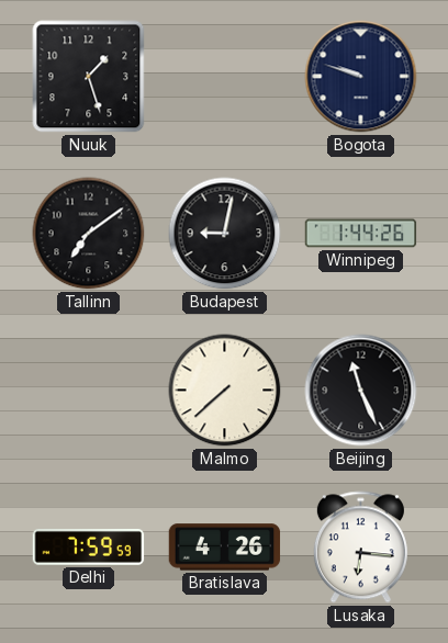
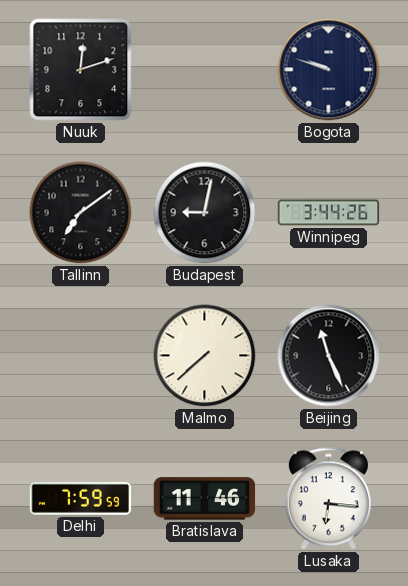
Nuuk: 1:27 -> 12:12 (81, 70)
Winnipeg: 1:44 -> 3:44 (329, 213)
Bratislava: 4:26 -> 11:46 (205, 499)
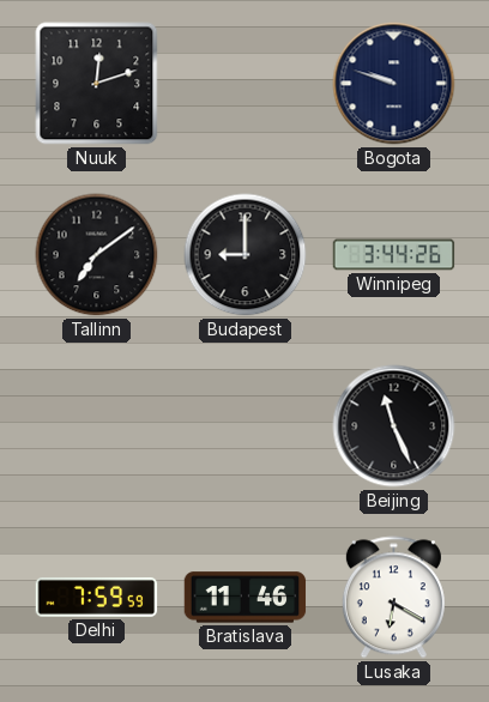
Budapest: 9:02 -> 9:00 (246, 255)
Malmo: 7:38 -> none (205, 356)
Lusaka: 6:16 -> 6:20 (393, 598)
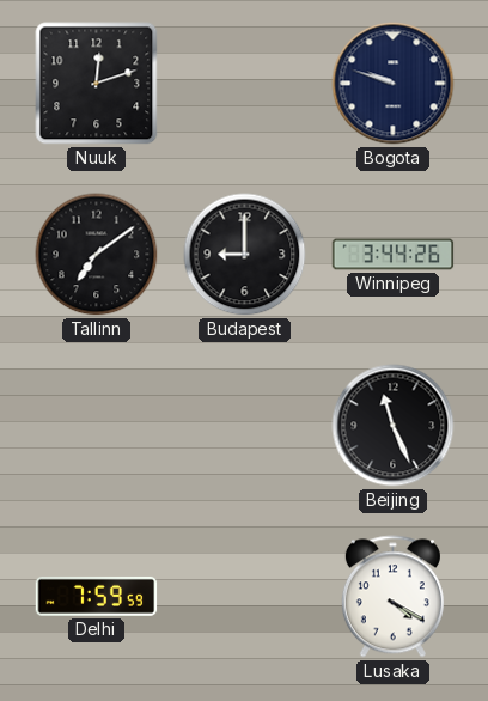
Bratislava: 11:46 -> none (246, 598)
Lusaka: 6:20 -> 4:20 (392, 597)
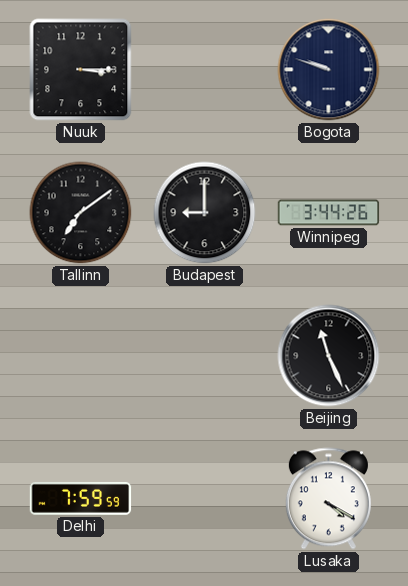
Nuuk: 12:12 -> 3:15 (81, 70)
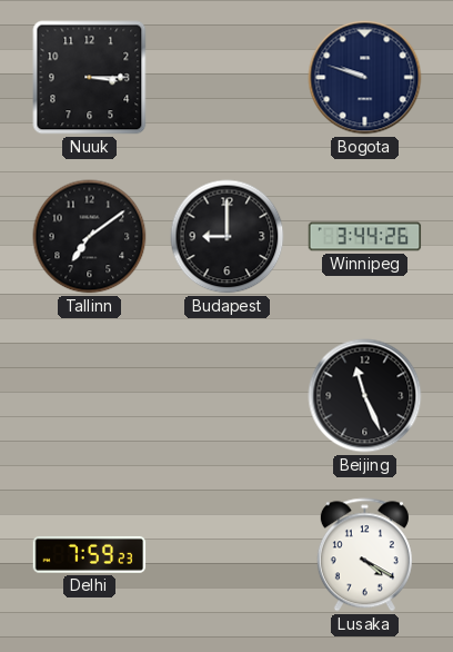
Delhi: 7:59:59 -> 7:59:23 (90, 555)
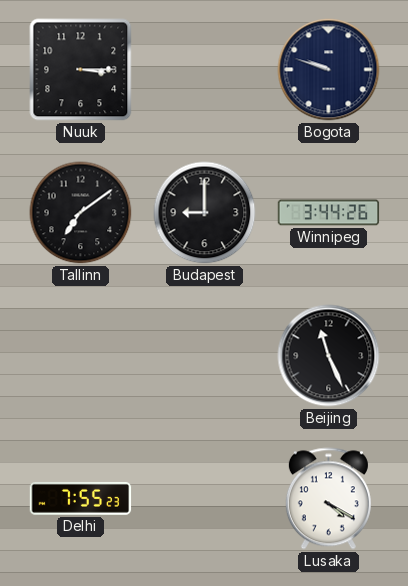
Delhi: 7:59 -> 7:55 (81, 499)
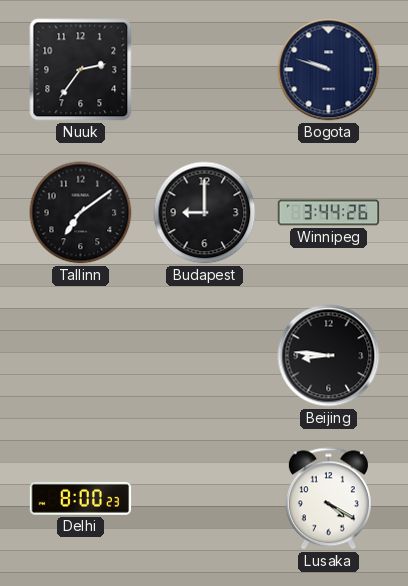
Nuuk: 3:15 -> 2:36 (81, 70)
Beijing: 11:26 -> 8:46 (329, 356)
Delhi: 7:55 -> 8:00 (81, 499)
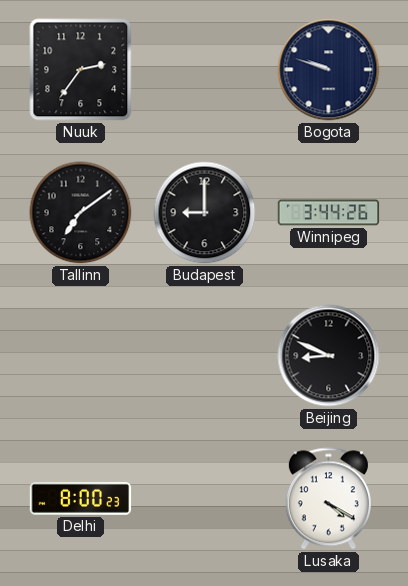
Beijing: 8:46 -> 8:49 (329, 356)
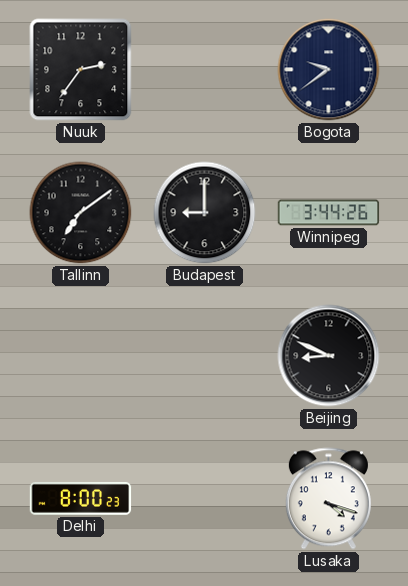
Bogota: 9:48 -> 9:39 (329, 70)
Lusaka: 4:20 -> 4:18 (328, 499)
